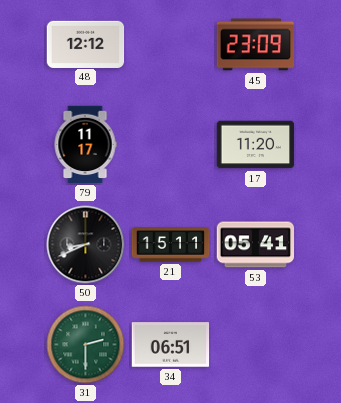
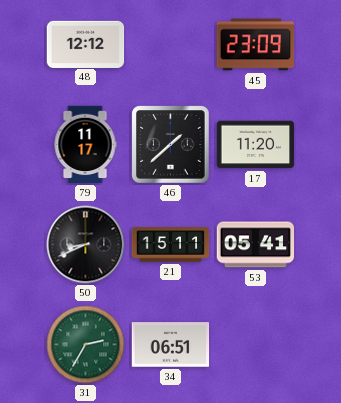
46: none -> 1:38 (171, 145)
31: 2:30 -> 2:35 (86, 345)
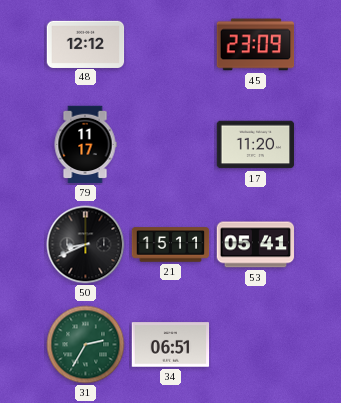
46: 1:38 -> none (171, 145)
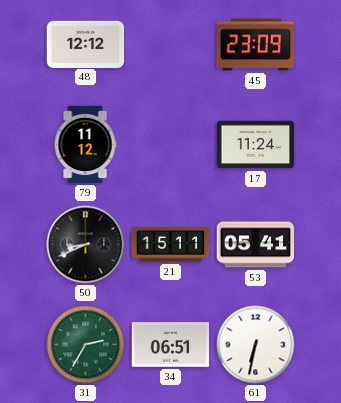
79: 11:17 -> 11:12 (85, 145)
17: 11:20 -> 11:24 (256, 145)
61: none -> 6:32 (256, 345)
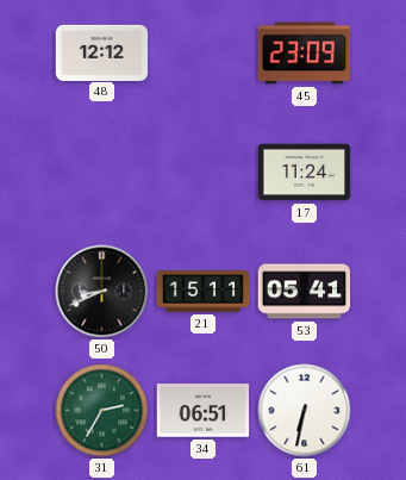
79: 11:12 -> none (85, 145)
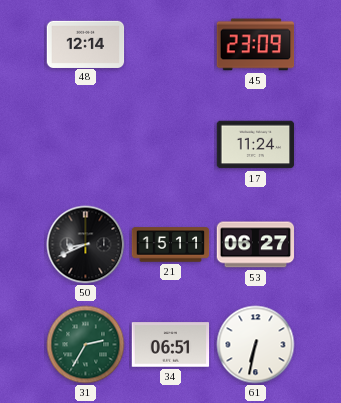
48: 12:12 -> 12:14 (86, 44)
53: 05:41 -> 06:27 (256, 245)
